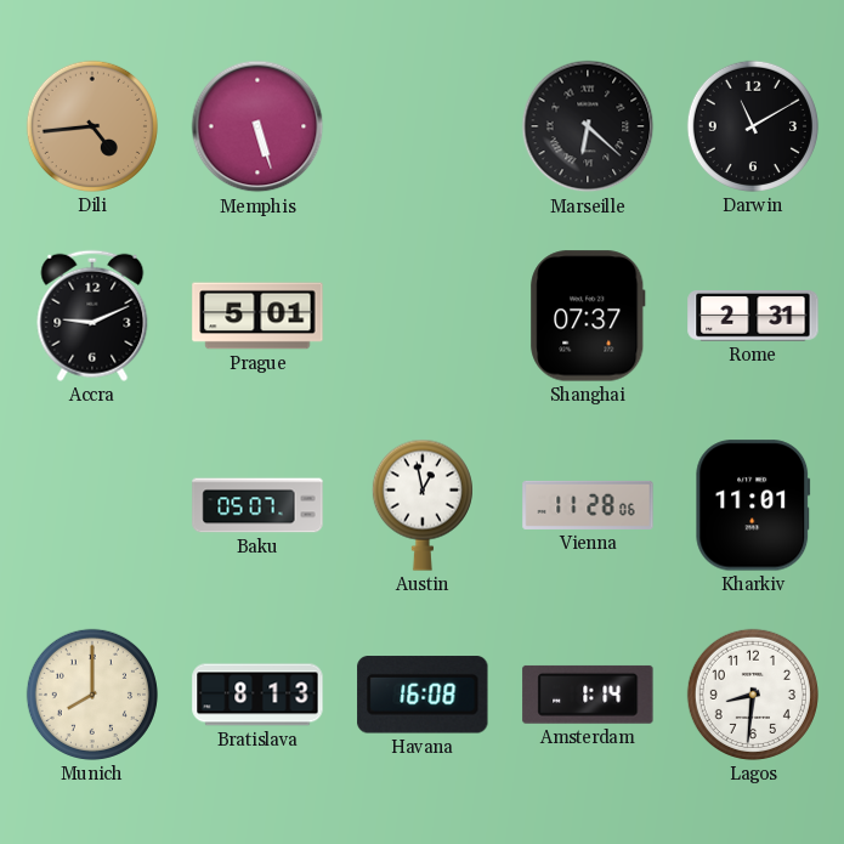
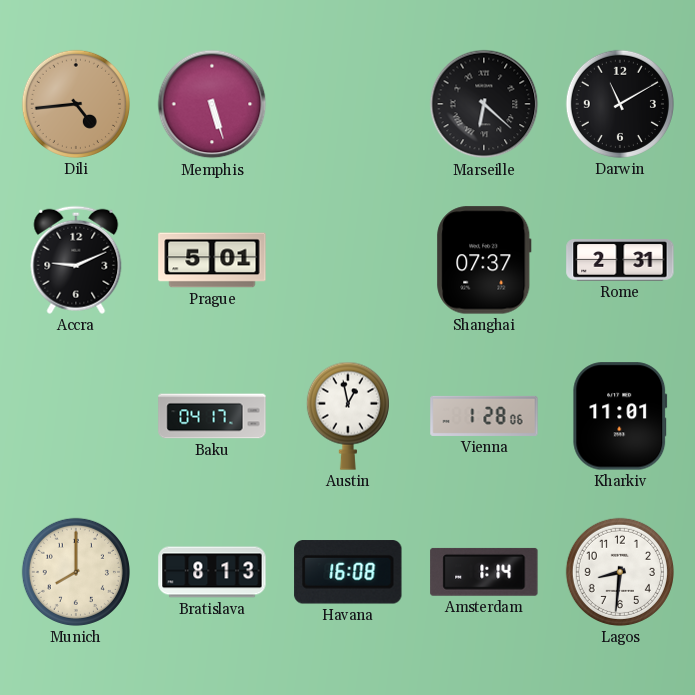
Baku: 05:07 -> 04:17 (212, 416)
Vienna: 11:28 -> 1:28 (484, 416)
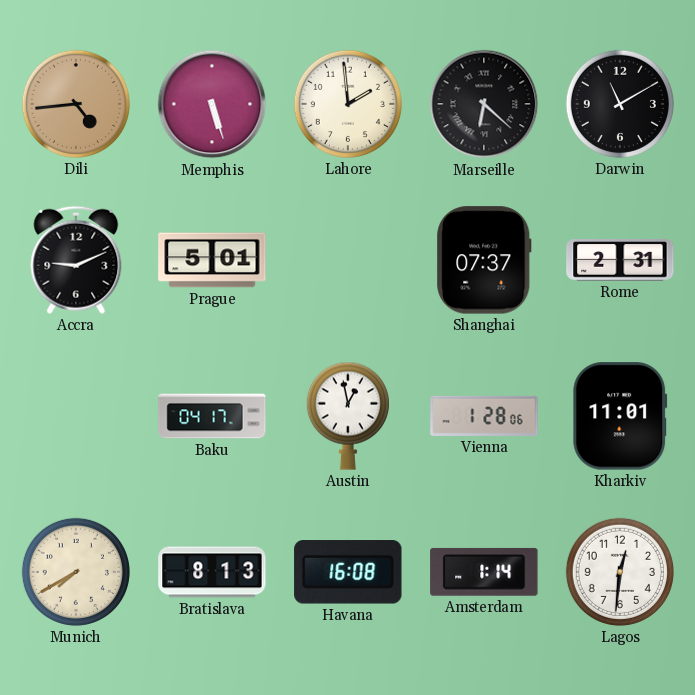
Lahore: none -> 1:59 (348, 104)
Munich: 8:00 -> 7:40 (76, 572)
Lagos: 8:31 -> 12:31 (620, 572)
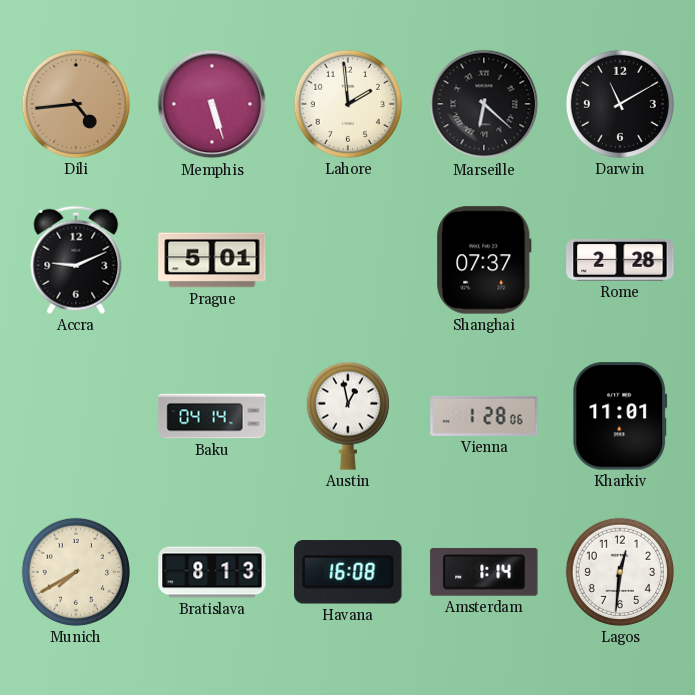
Rome: 2:31 -> 2:28 (620, 261)
Baku: 04:17 -> 04:14 (212, 416)
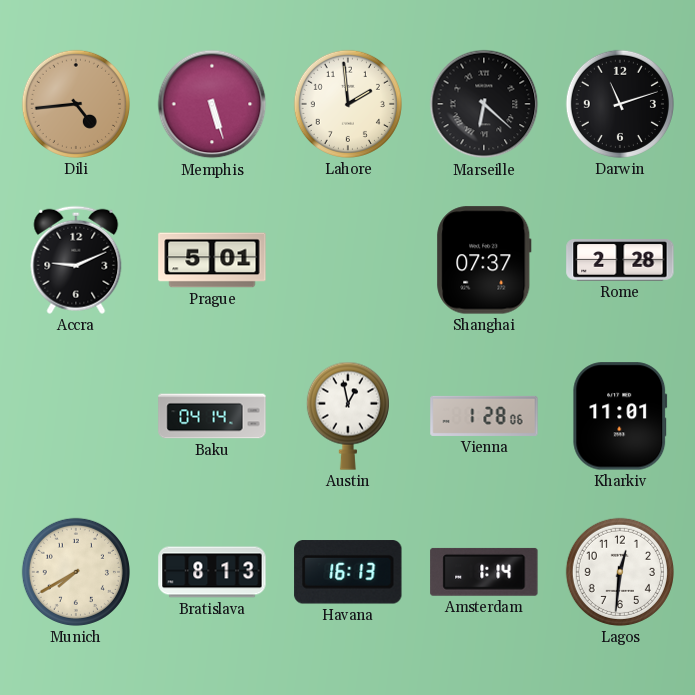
Darwin: 11:10 -> 11:12 (620, 104)
Havana: 16:08 -> 16:13 (348, 572)
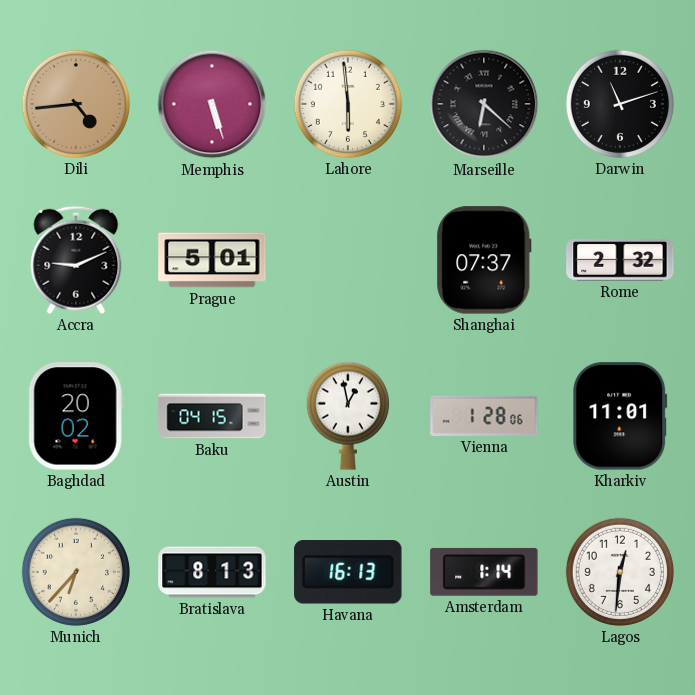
Lahore: 1:59 -> 5:59 (348, 104)
Rome: 2:28 -> 2:32 (620, 261)
Baghdad: none -> 20:02 (76, 416)
Baku: 04:14 -> 04:15 (212, 416)
Munich: 7:40 -> 6:37 (76, 572)
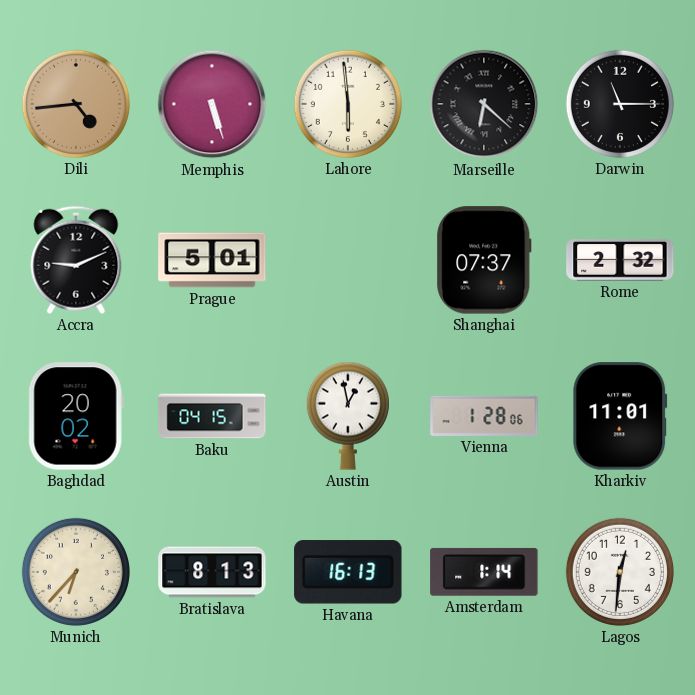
Darwin: 11:12 -> 11:15 (620, 104)
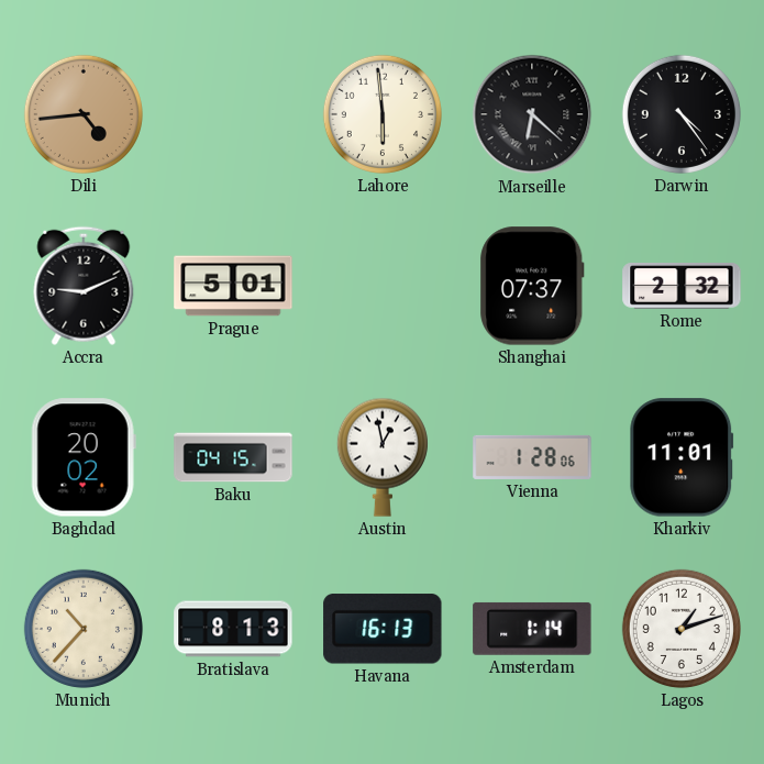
Memphis: 5:27 -> none (212, 104)
Darwin: 11:15 -> 4:24 (682, 114)
Munich: 6:37 -> 10:37 (84, 629)
Lagos: 12:31 -> 1:12 (682, 629)
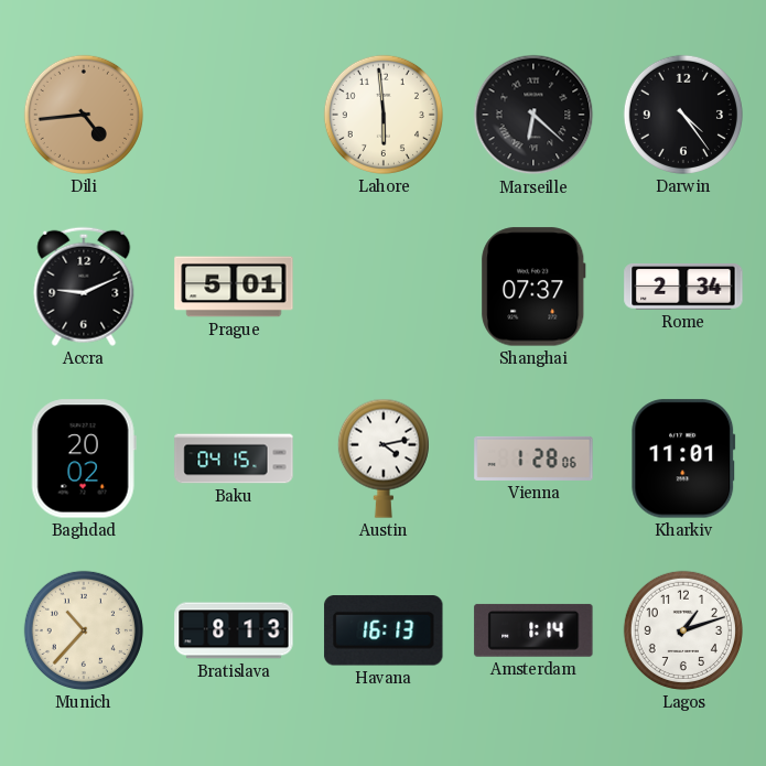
Rome: 2:32 -> 2:34 (683, 288)
Austin: 12:58 -> 4:13 (384, 458)
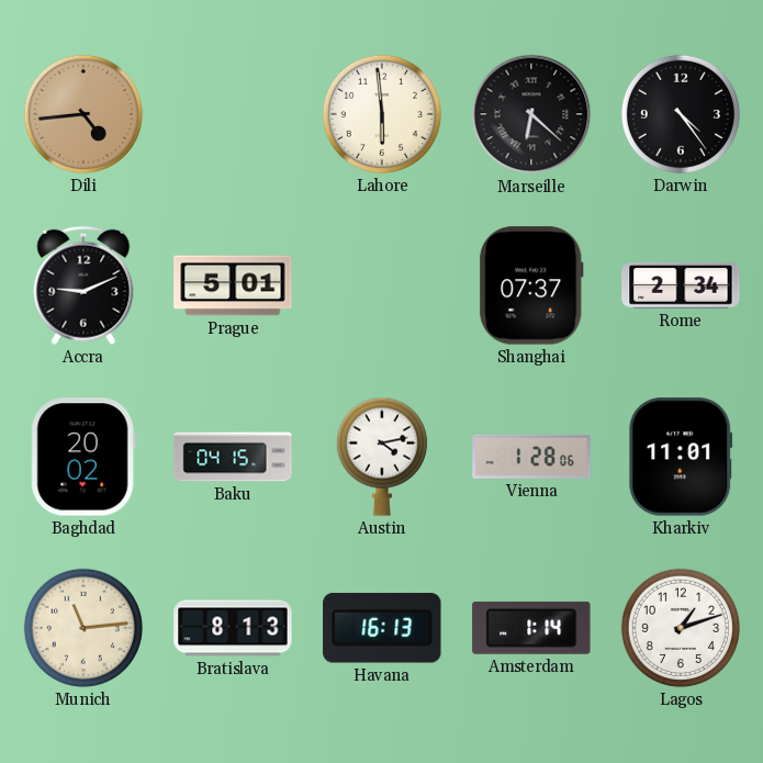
Munich: 10:37 -> 11:14 (83, 628)
